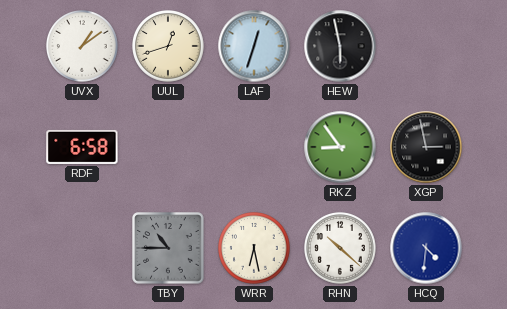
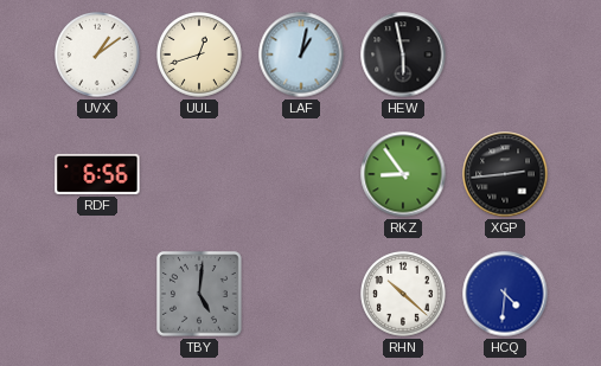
LAF: 12:33 -> 1:02 (301, 54)
RDF: 6:58 -> 6:56 (97, 174)
XGP: 2:58 -> 2:44 (505, 174)
TBY: 10:45 -> 5:01 (199, 294)
WRR: 6:28 -> none (255, 249)
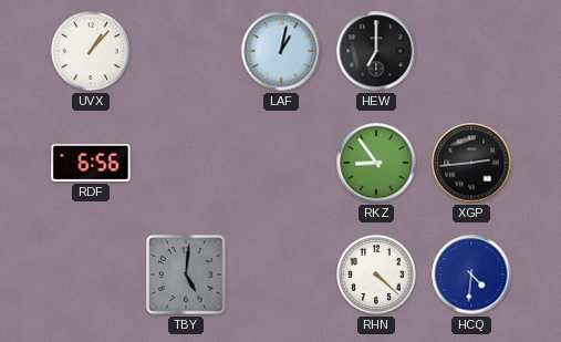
UVX: 1:09 -> 1:07 (92, 52)
UUL: 12:42 -> none (200, 56)
HEW: 5:58 -> 7:00 (376, 51)
RHN: 10:22 -> 4:22 (377, 276)
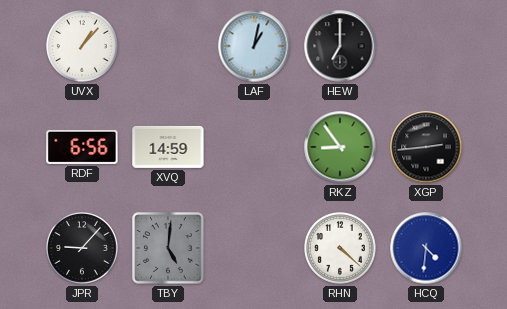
XVQ: none -> 14:59 (168, 147)
JPR: none -> 9:07 (83, 249)
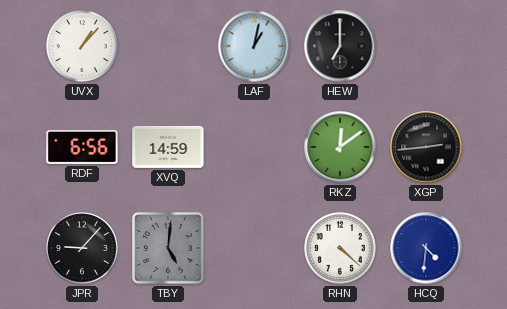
RKZ: 8:54 -> 12:09 (340, 147)
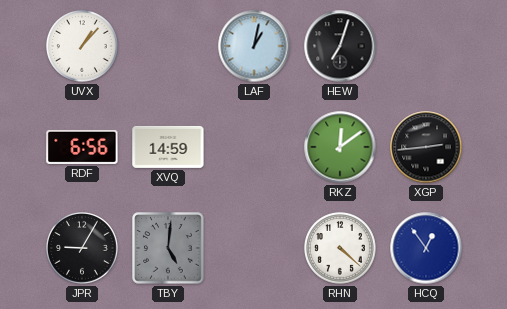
HEW: 7:00 -> 7:03 (340, 46)
JPR: 9:07 -> 9:05 (83, 249)
HCQ: 4:31 -> 12:54 (426, 248)
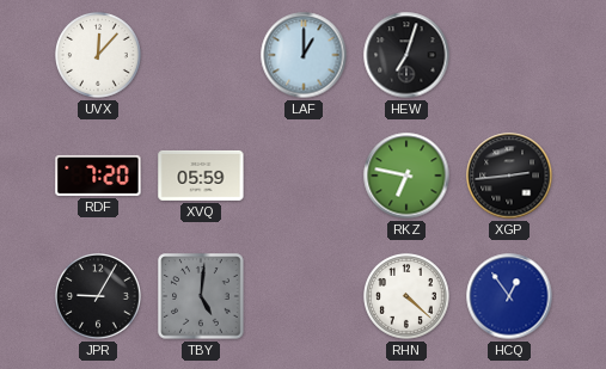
UVX: 1:07 -> 12:07 (99, 56)
LAF: 1:02 -> 1:00 (304, 55)
RDF: 6:56 -> 7:20 (98, 176)
XVQ: 14:59 -> 05:59 (201, 176)
RKZ: 12:09 -> 6:47 (406, 176)
